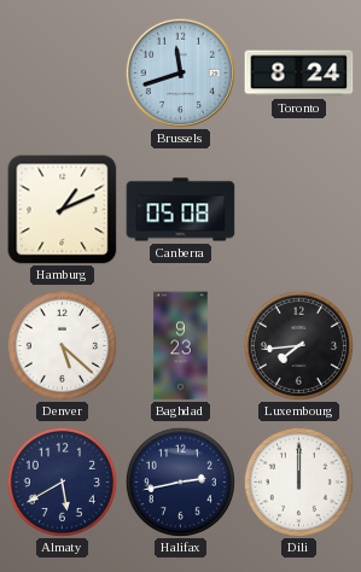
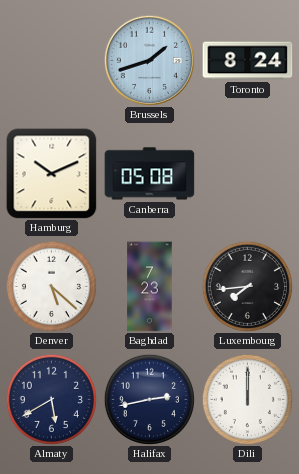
Brussels: 11:42 -> 1:42 (149, 60)
Hamburg: 1:11 -> 10:11 (52, 174)
Baghdad: 9:23 -> 7:23 (150, 287)
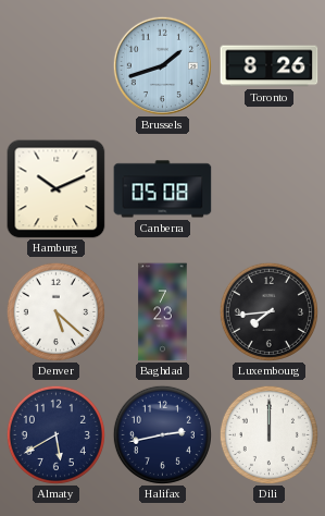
Toronto: 8:24 -> 8:26 (270, 66)
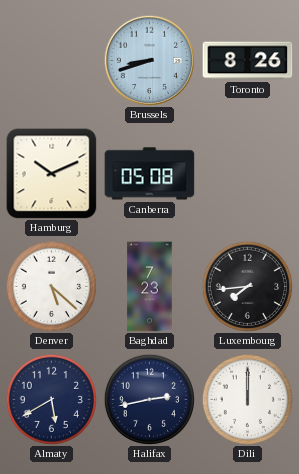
Brussels: 1:42 -> 8:42 (149, 60)
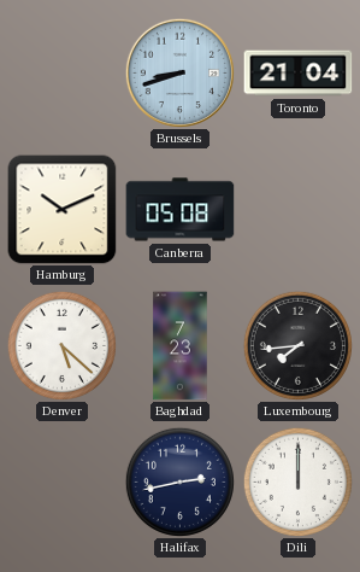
Toronto: 8:26 -> 21:04 (299, 74)
Almaty: 5:40 -> none (51, 399)
